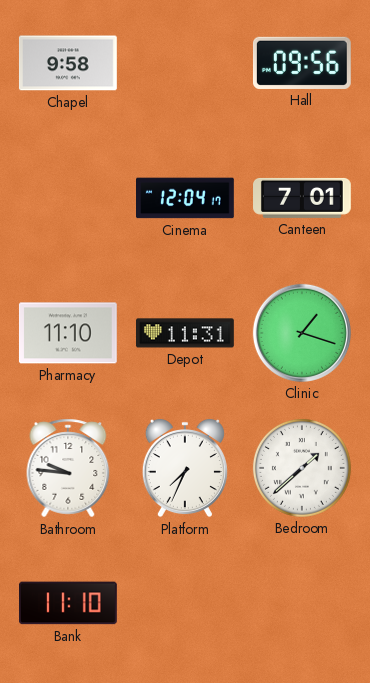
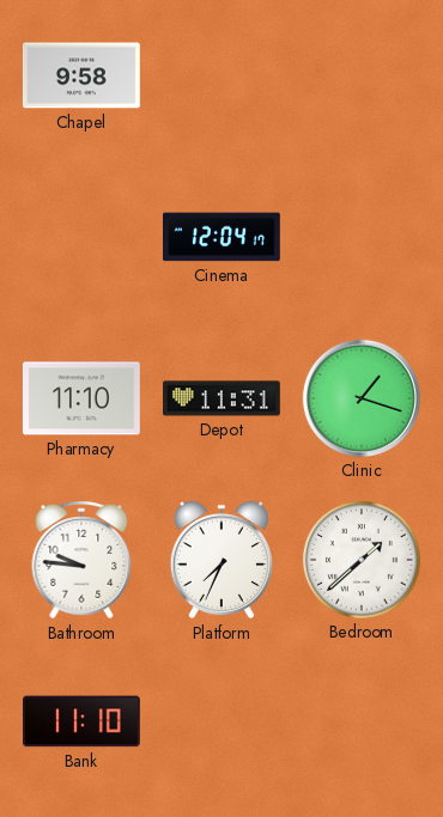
Hall: 09:56 -> none (302, 63)
Canteen: 7:01 -> none (303, 198)
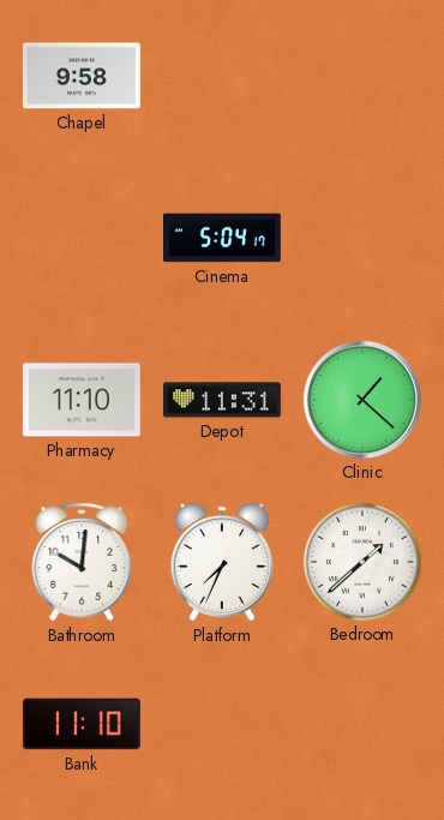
Cinema: 12:04 -> 5:04 (223, 238)
Clinic: 1:18 -> 1:22 (362, 400)
Bathroom: 9:46 -> 10:01 (82, 562)
